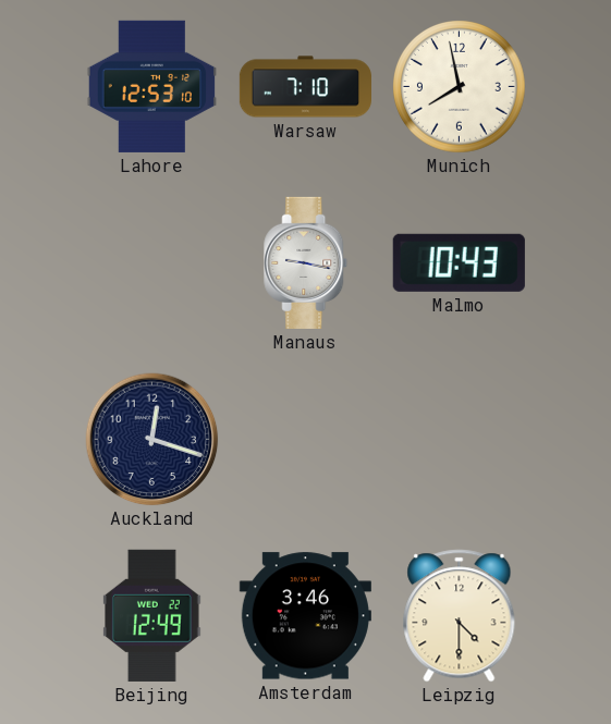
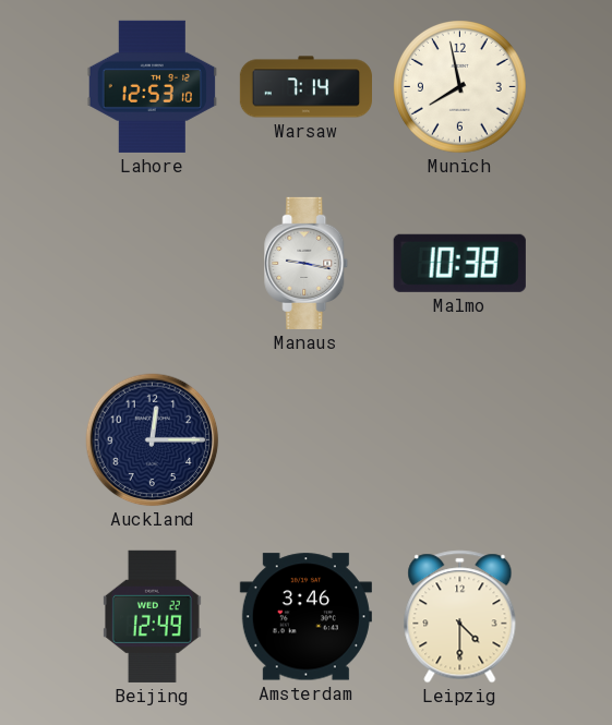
Warsaw: 7:10 -> 7:14 (305, 87)
Malmo: 10:43 -> 10:38 (459, 263)
Auckland: 12:18 -> 12:15 (153, 440)
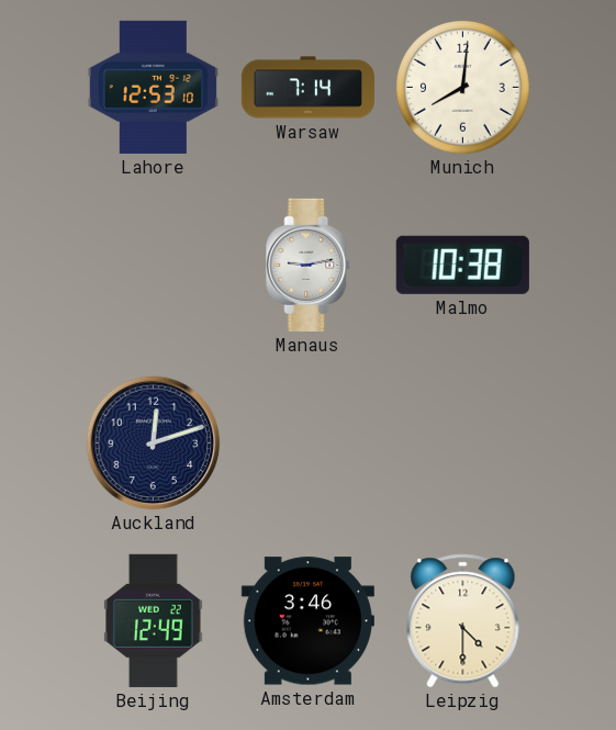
Munich: 7:58 -> 8:01 (463, 88)
Manaus: 9:17 -> 9:13 (309, 265)
Auckland: 12:15 -> 12:12 (154, 443)
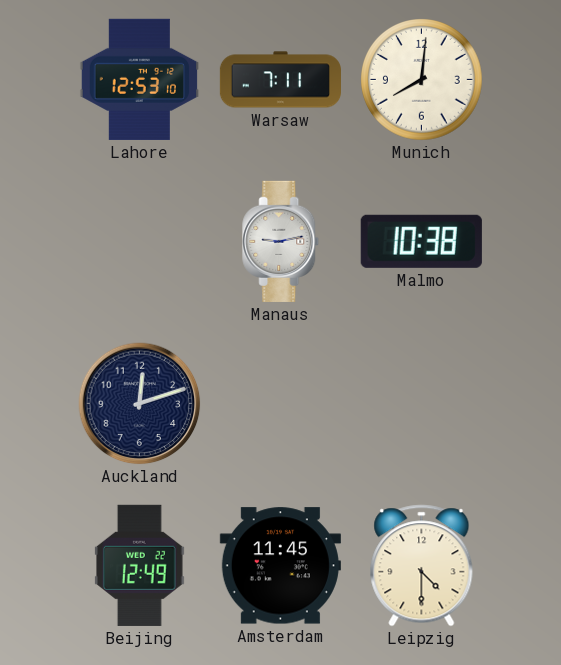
Warsaw: 7:14 -> 7:11 (280, 80)
Amsterdam: 3:46 -> 11:45 (280, 566)
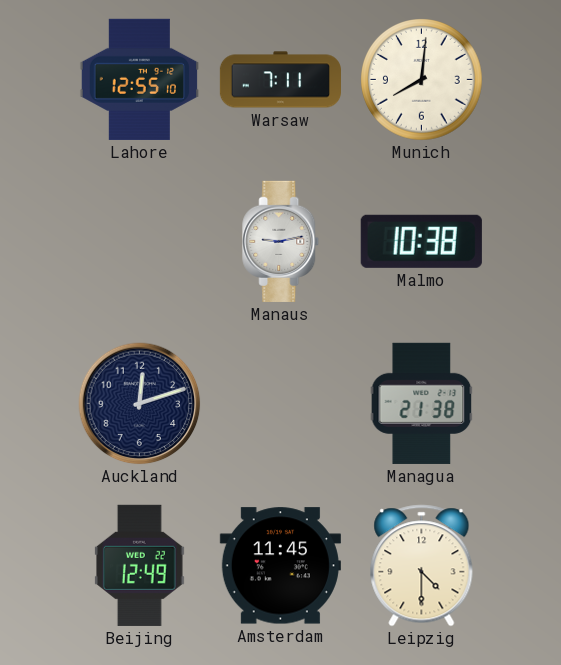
Lahore: 12:53 -> 12:55 (140, 79)
Managua: none -> 21:38 (422, 403)
